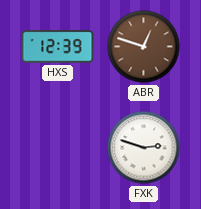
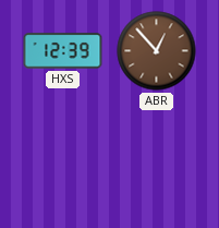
ABR: 12:48 -> 12:53 (157, 51)
FXK: 2:48 -> none (144, 148)
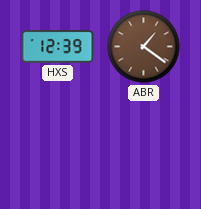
ABR: 12:53 -> 1:21 (144, 47)
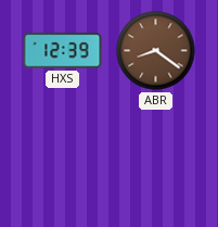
ABR: 1:21 -> 8:21 (156, 51)
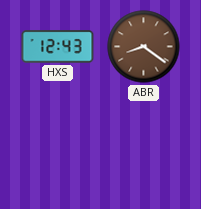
HXS: 12:39 -> 12:43 (58, 47)
